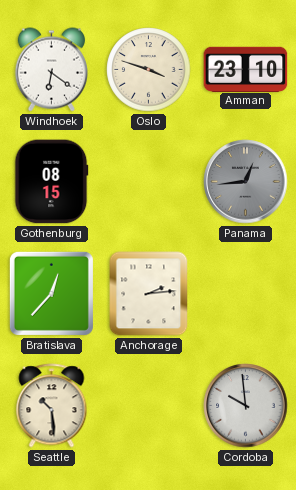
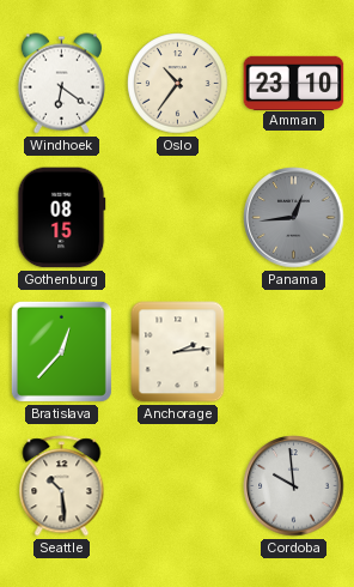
Oslo: 3:48 -> 10:36 (178, 84)
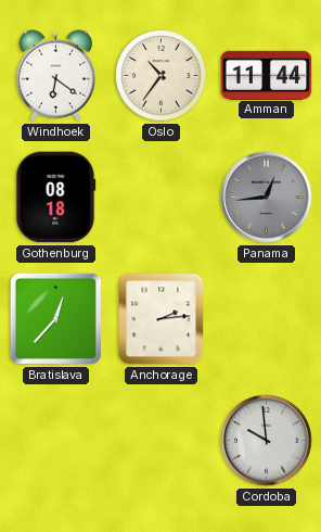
Amman: 23:10 -> 11:44 (267, 75)
Gothenburg: 08:15 -> 08:18 (55, 198)
Seattle: 10:29 -> none (62, 486)
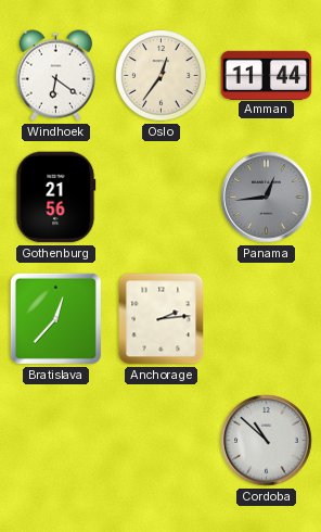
Oslo: 10:36 -> 12:36 (162, 76)
Gothenburg: 08:18 -> 21:56 (55, 198)
Cordoba: 9:59 -> 10:52 (267, 441)
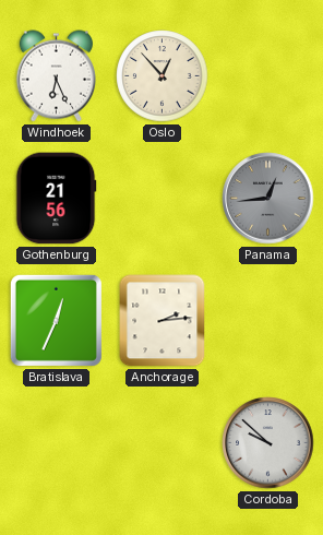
Windhoek: 6:21 -> 6:26 (56, 76)
Oslo: 12:36 -> 12:53 (163, 76)
Amman: 11:44 -> none (267, 75)
Bratislava: 12:37 -> 12:34 (56, 320)
Cordoba: 10:52 -> 9:52 (268, 443)
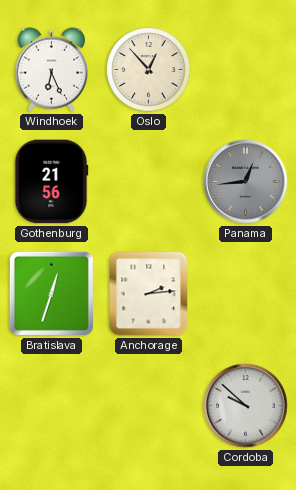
Bratislava: 12:34 -> 12:33 (51, 293)
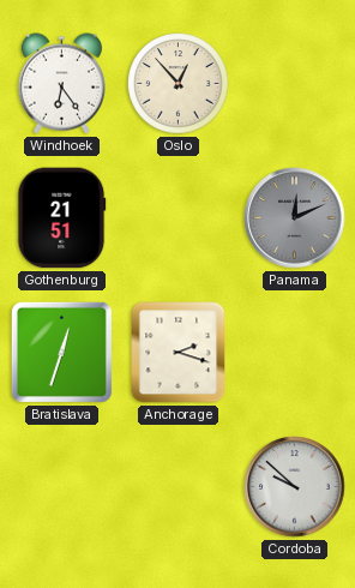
Windhoek: 6:26 -> 6:24 (61, 84)
Gothenburg: 21:56 -> 21:51 (61, 218)
Panama: 12:44 -> 12:11 (295, 218)
Anchorage: 2:14 -> 2:18 (179, 353)
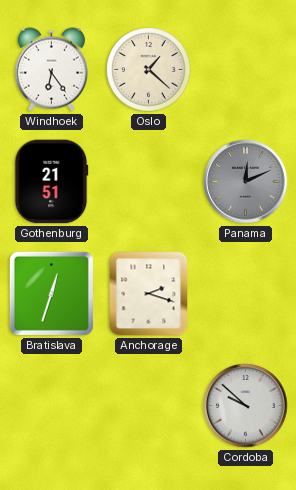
Oslo: 12:53 -> 1:22 (149, 70)
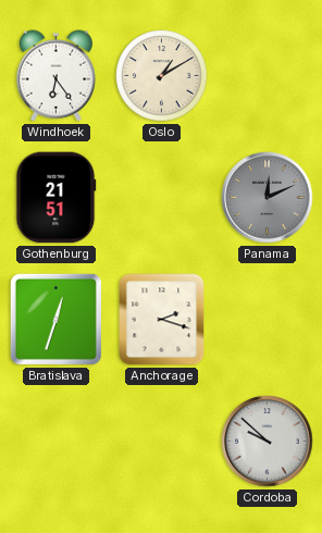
Oslo: 1:22 -> 1:10 (162, 76)
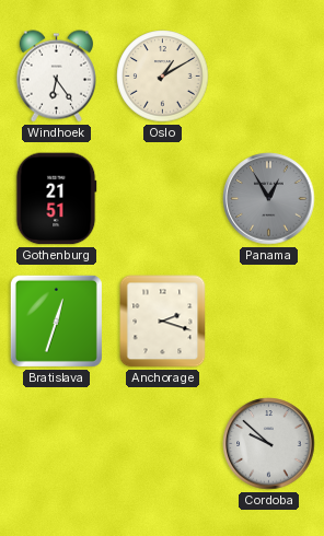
Panama: 12:11 -> 12:55 (269, 199)
